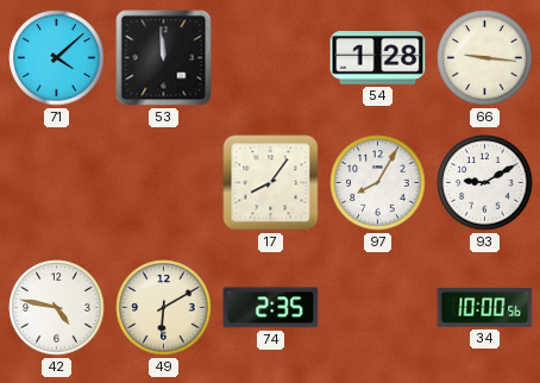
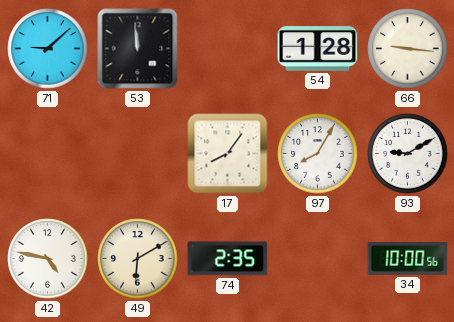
71: 4:08 -> 9:08 (48, 49)
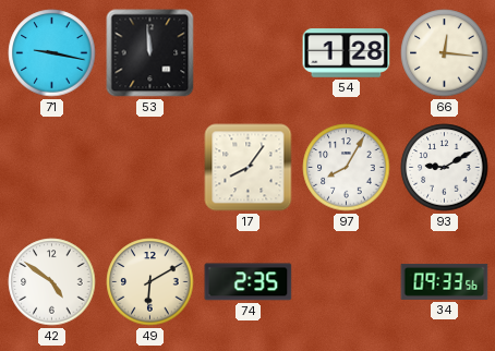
71: 9:08 -> 9:17 (52, 53)
66: 9:16 -> 12:16 (445, 53)
42: 4:47 -> 4:51 (52, 282)
34: 10:00 -> 09:33 (445, 281)
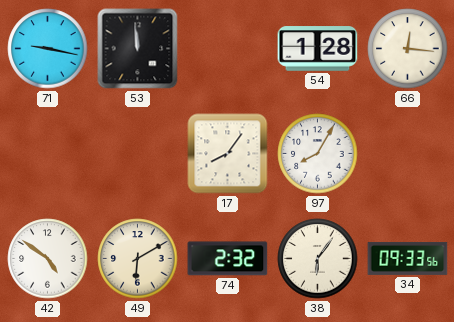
93: 9:10 -> none (445, 168)
74: 2:35 -> 2:32 (228, 259)
38: none -> 6:06 (318, 259)
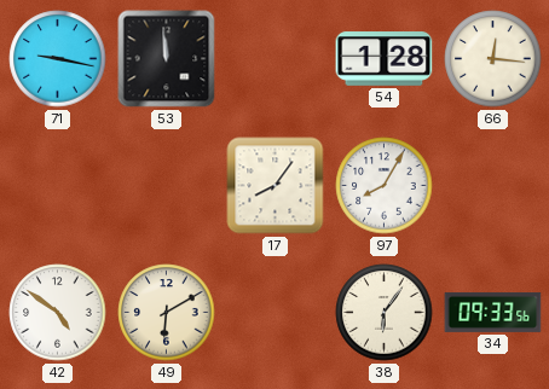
74: 2:32 -> none (228, 259)
